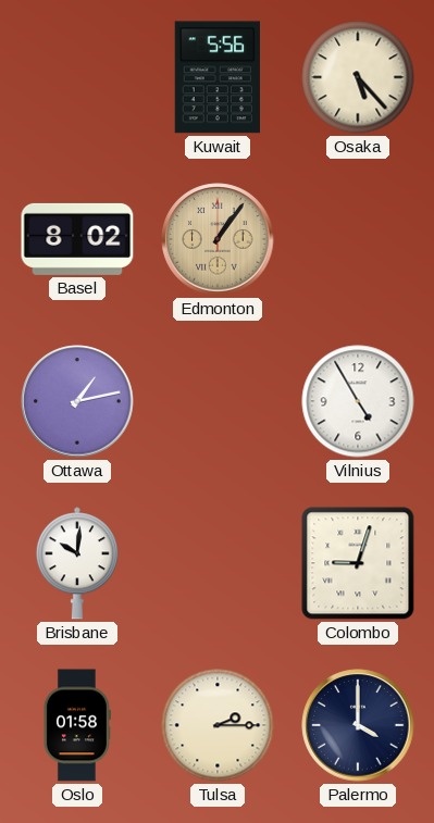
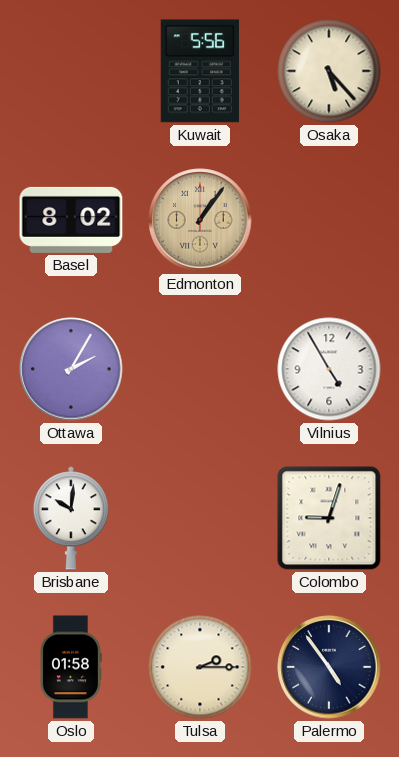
Ottawa: 1:13 -> 2:05 (71, 369)
Palermo: 4:00 -> 4:54 (329, 667)
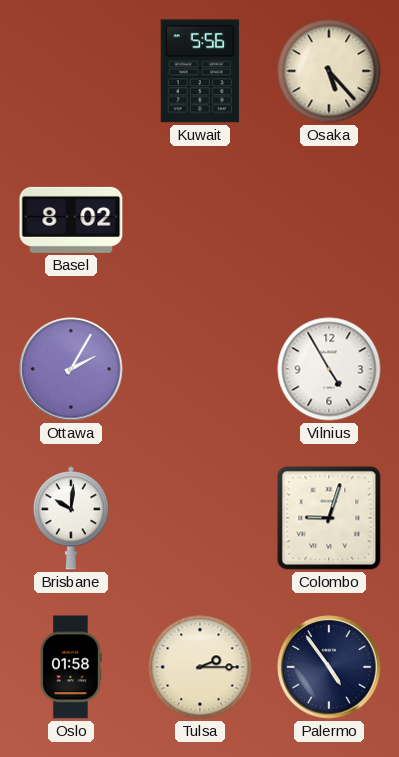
Edmonton: 1:06 -> none (200, 220)
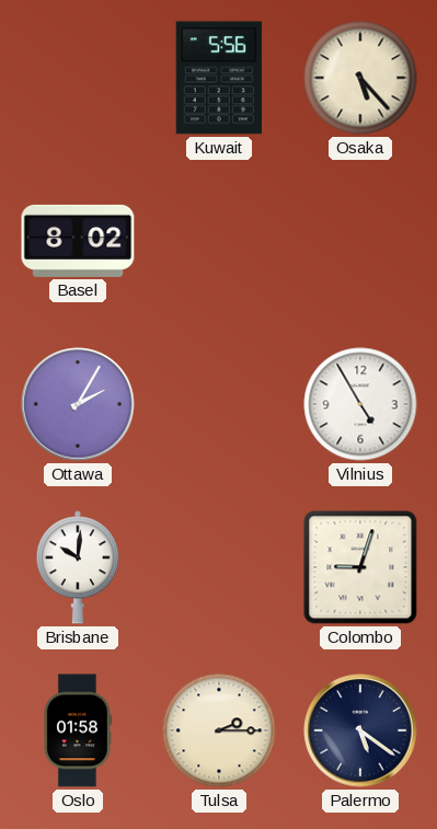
Palermo: 4:54 -> 5:21 (360, 730)
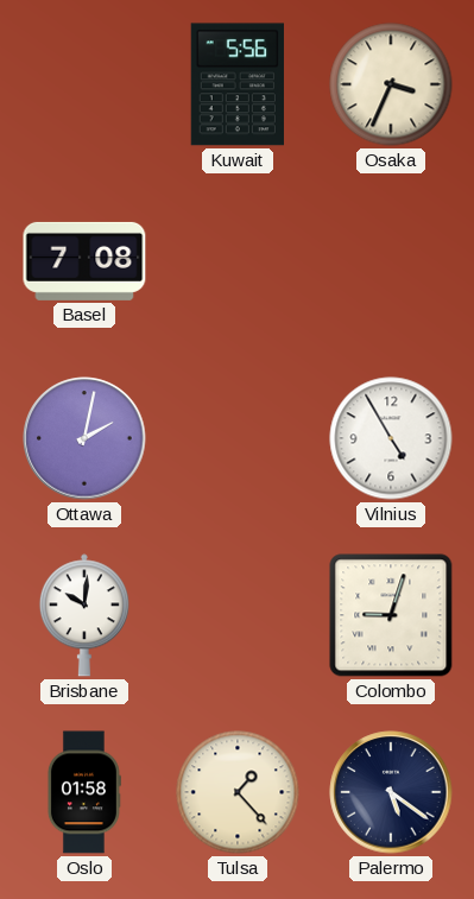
Osaka: 5:23 -> 3:34 (391, 84)
Basel: 8:02 -> 7:08 (84, 261)
Ottawa: 2:05 -> 2:02 (84, 438)
Tulsa: 2:15 -> 1:23 (238, 792)
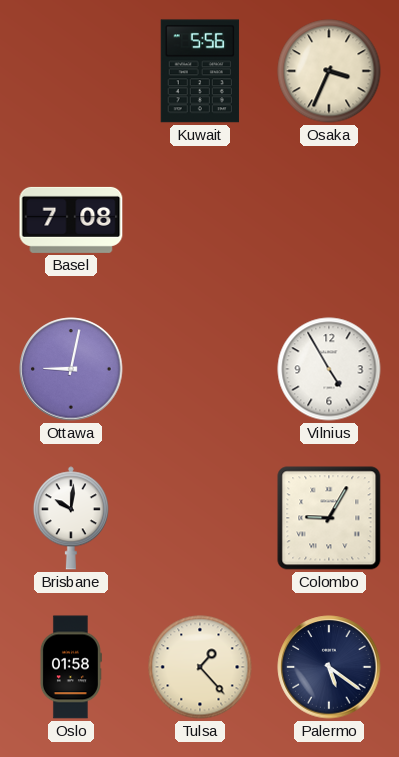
Ottawa: 2:02 -> 9:02 (71, 369)
Colombo: 9:03 -> 9:05 (329, 518)
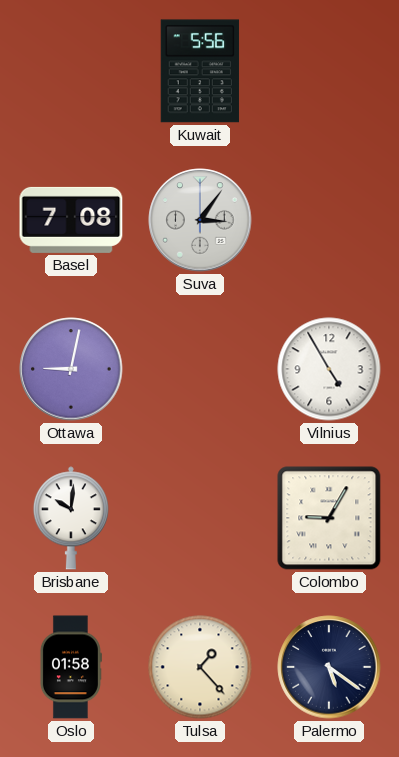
Osaka: 3:34 -> none (329, 71)
Suva: none -> 3:06 (200, 220)
